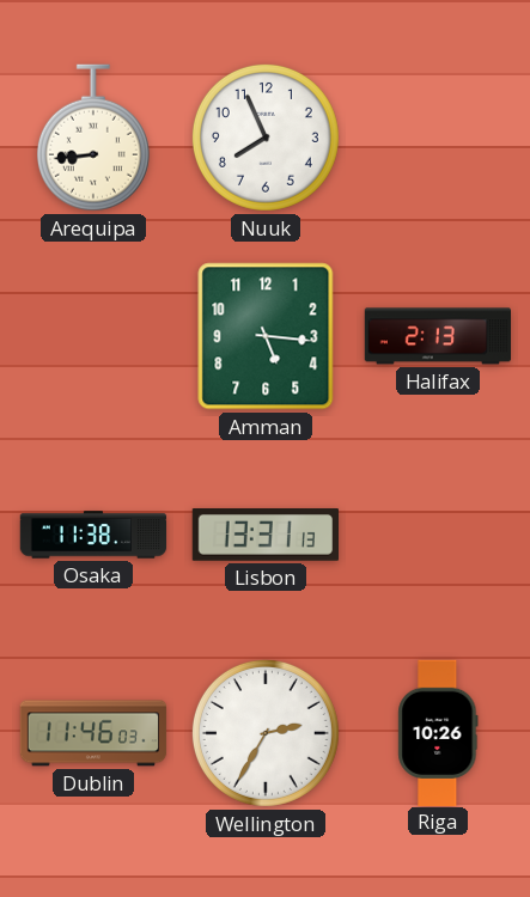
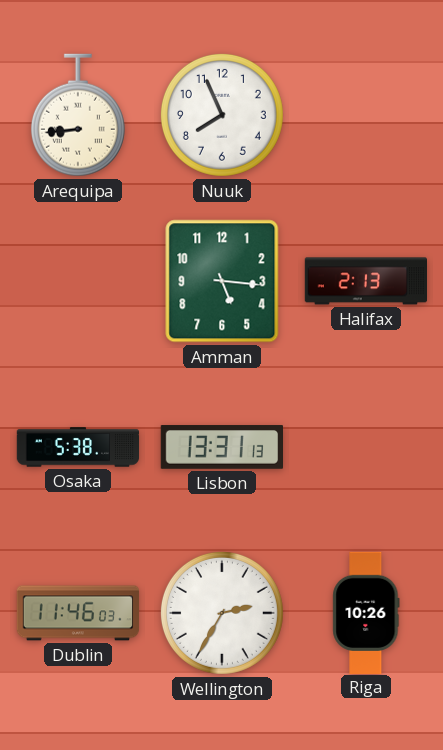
Osaka: 11:38 -> 5:38 (78, 447)
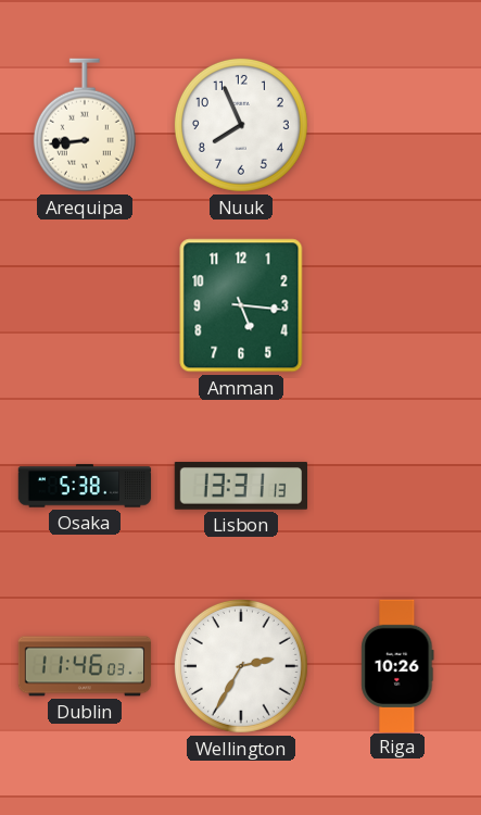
Halifax: 2:13 -> none (365, 281)
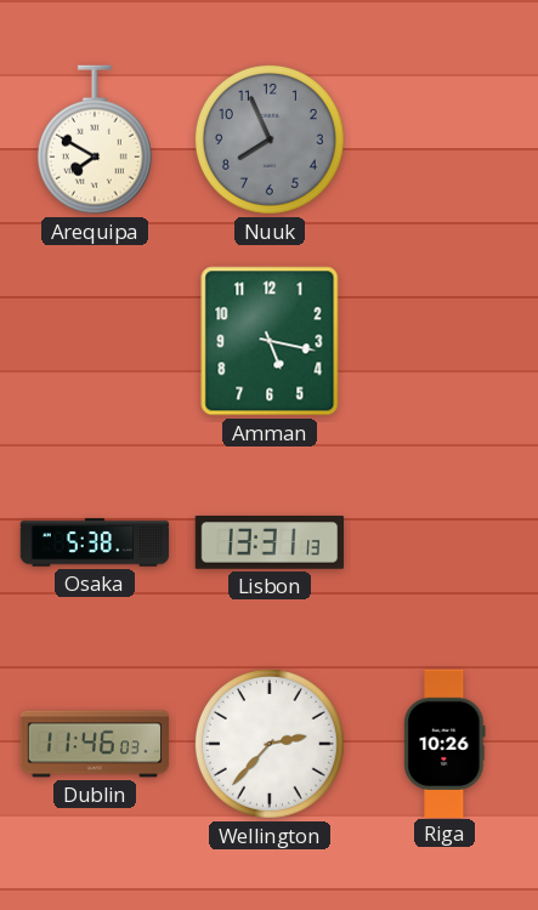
Arequipa: 8:44 -> 7:50 (95, 140)
Nuuk dial: white -> grey (270, 140)
Amman: 5:16 -> 5:17 (270, 341)
Wellington: 2:35 -> 2:37 (270, 744)
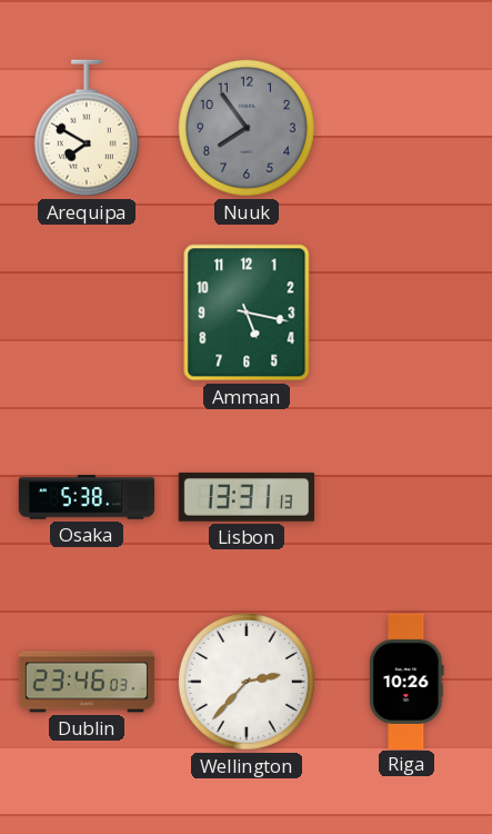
Nuuk: 7:56 -> 7:54 (247, 128)
Dublin: 11:46 -> 23:46 (87, 682)
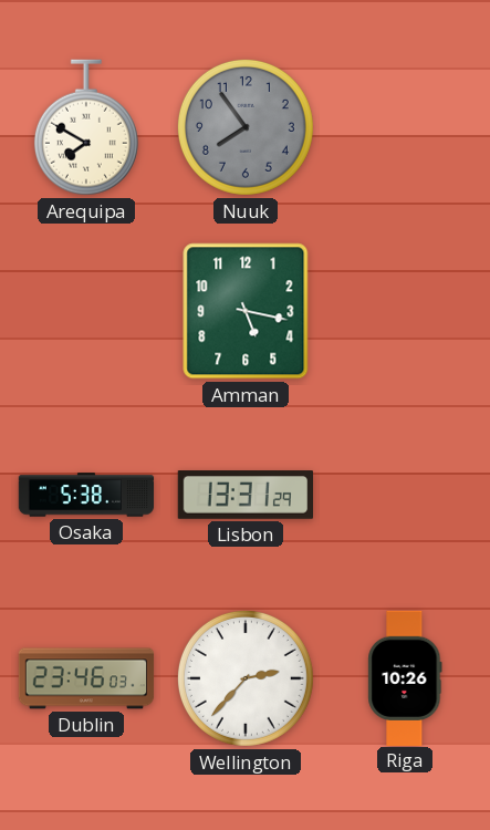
Lisbon: 13:31:13 -> 13:31:29 (244, 495)
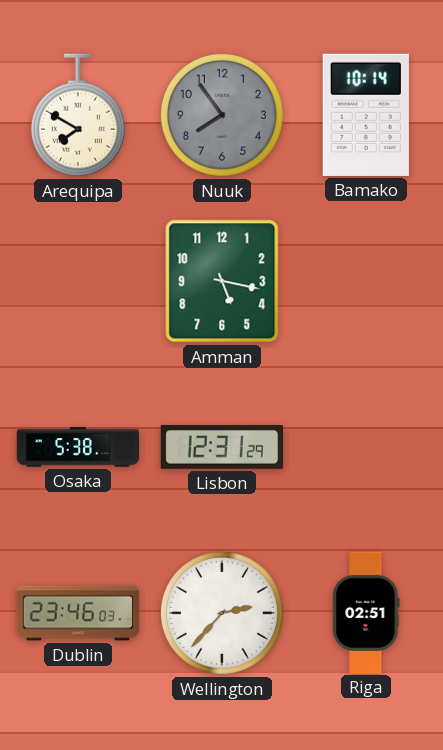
Bamako: none -> 10:14 (366, 115)
Lisbon: 13:31 -> 12:31 (221, 447)
Riga: 10:26 -> 02:51 (366, 612)
